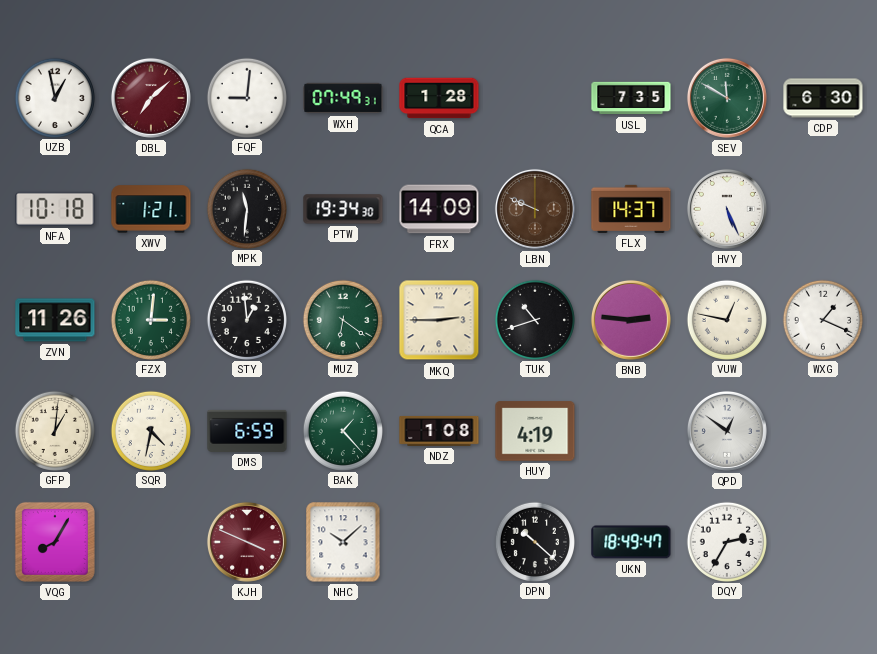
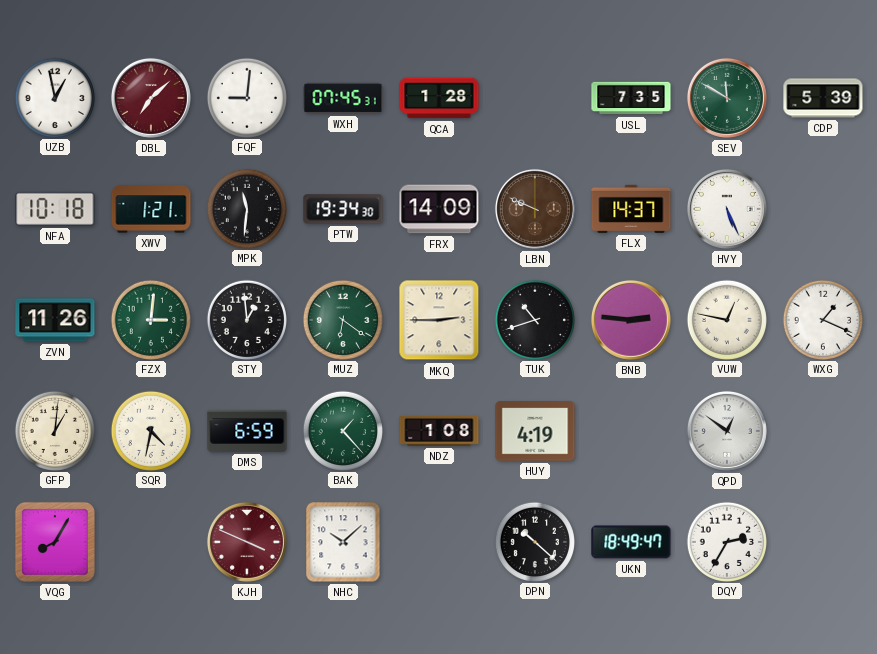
WXH: 07:49 -> 07:45 (343, 98)
CDP: 6:30 -> 5:39 (823, 98)
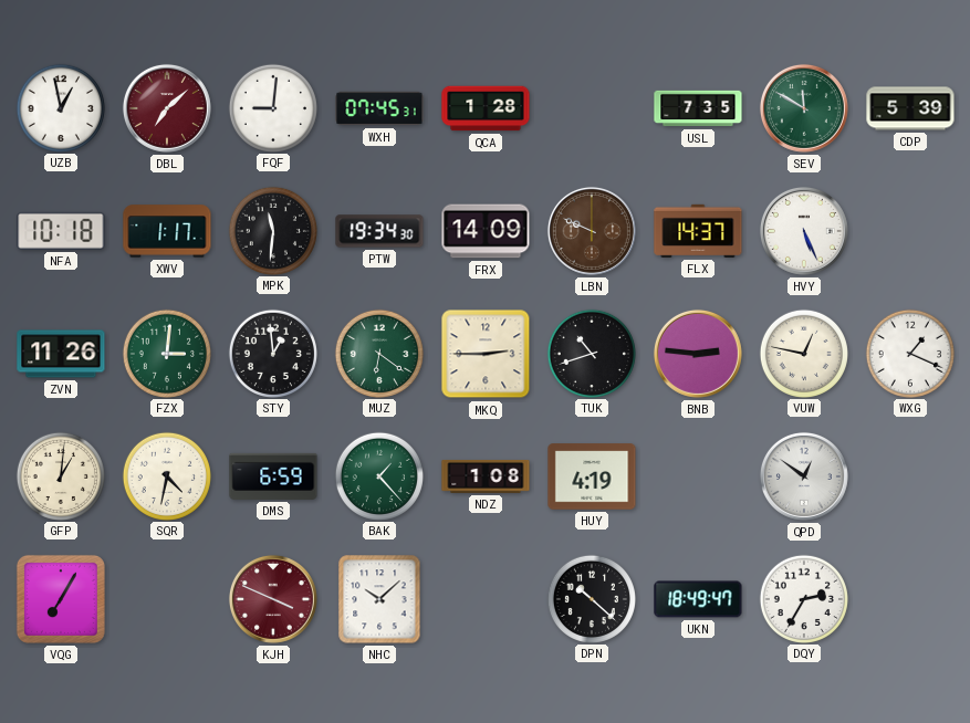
XWV: 1:21 -> 1:17 (167, 231)
VQG: 8:05 -> 7:05 (61, 599)
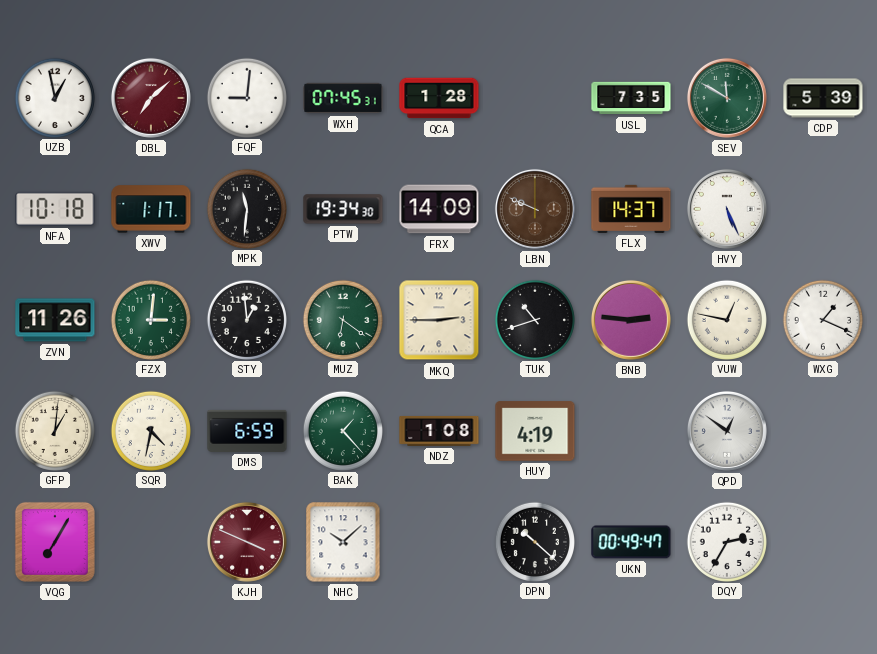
UKN: 18:49 -> 00:49 (631, 542)
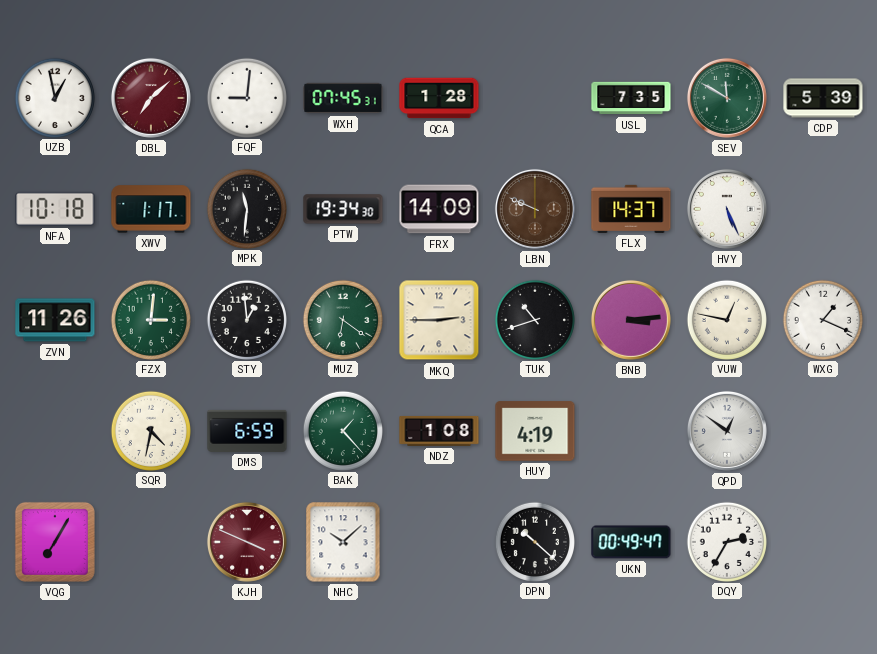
BNB: 2:46 -> 3:14 (631, 320)
GFP: 1:01 -> none (54, 430)
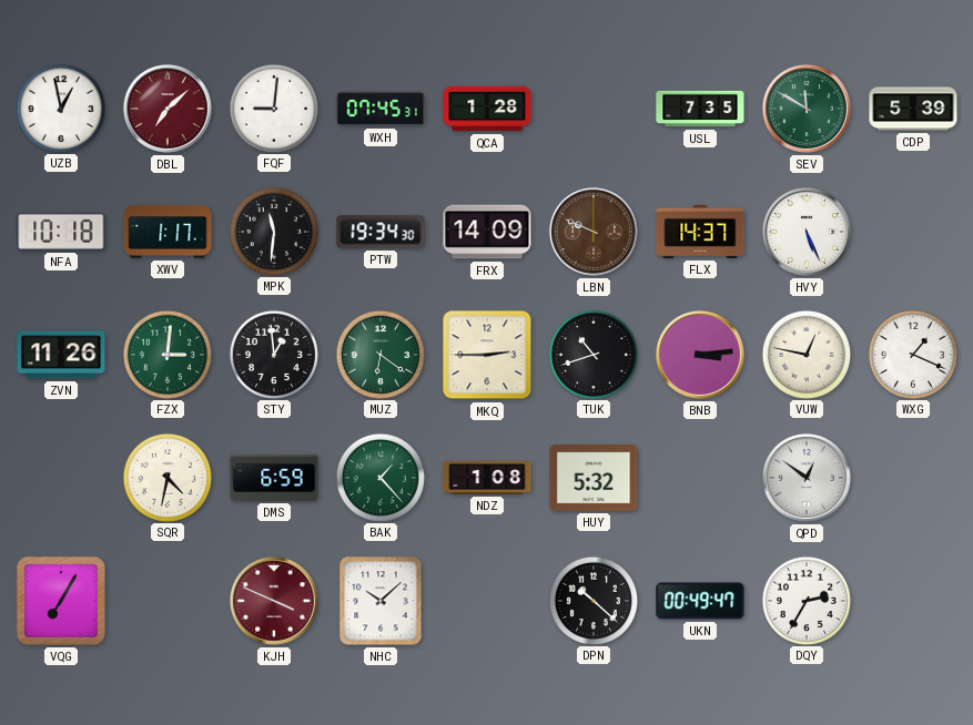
HUY: 4:19 -> 5:32 (594, 478)
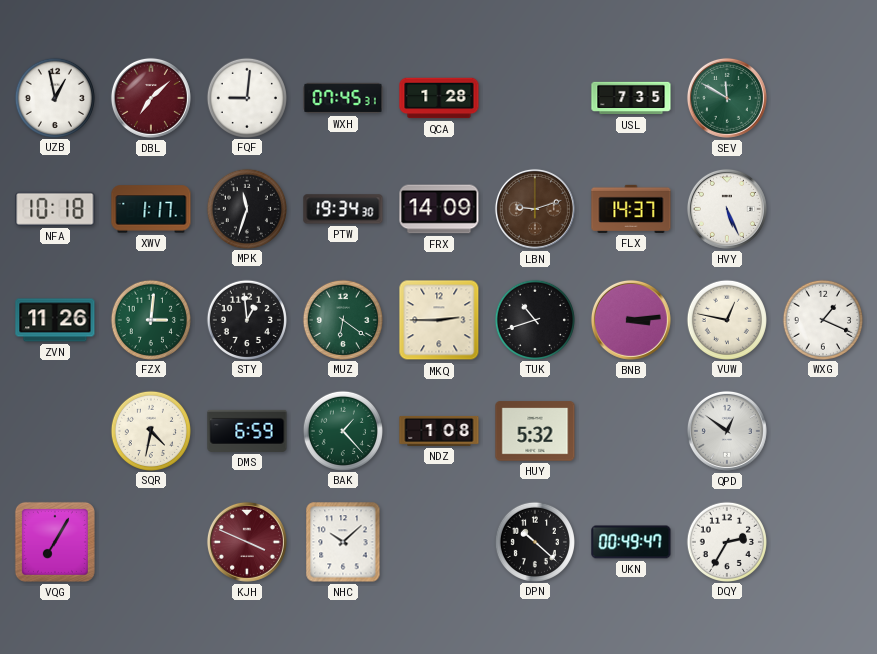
CDP: 5:39 -> none (913, 109)
MPK: 11:31 -> 11:33 (246, 208)
LBN: 9:49 -> 9:12 (535, 209)
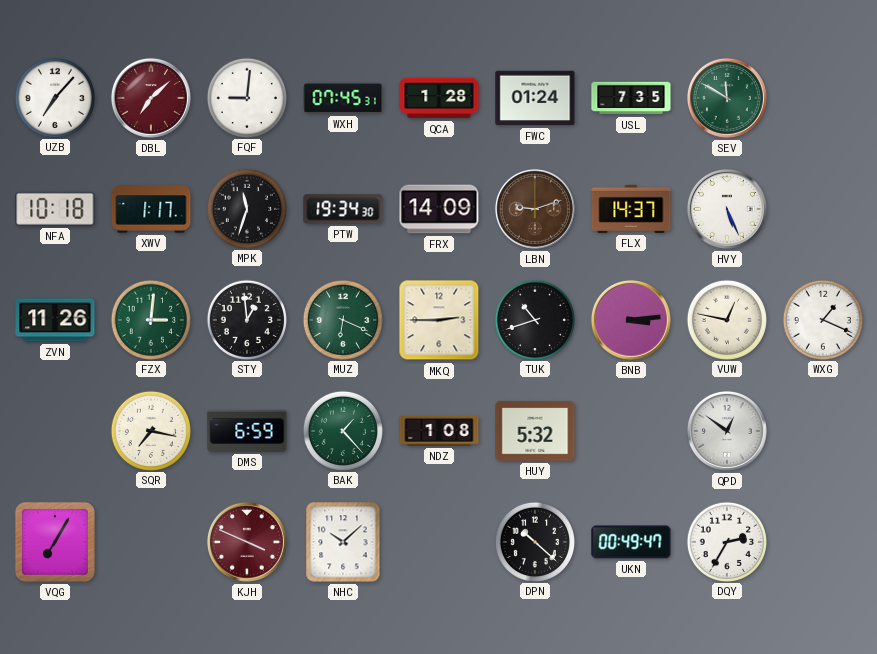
UZB: 12:58 -> 7:07 (54, 97)
FWC: none -> 01:24 (535, 98)
MUZ: 6:21 -> 6:19 (342, 319)
SQR: 4:32 -> 7:17 (150, 430)
